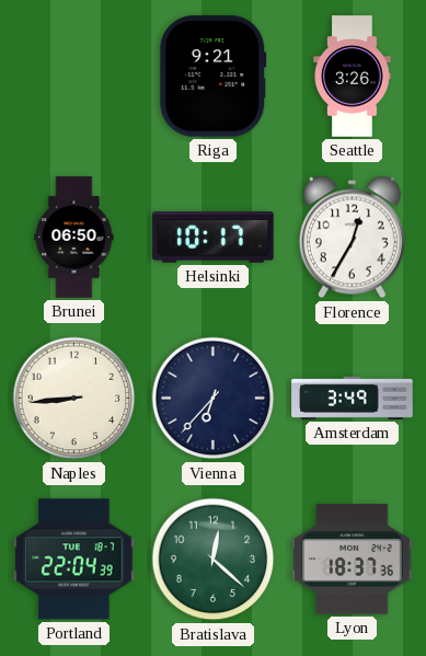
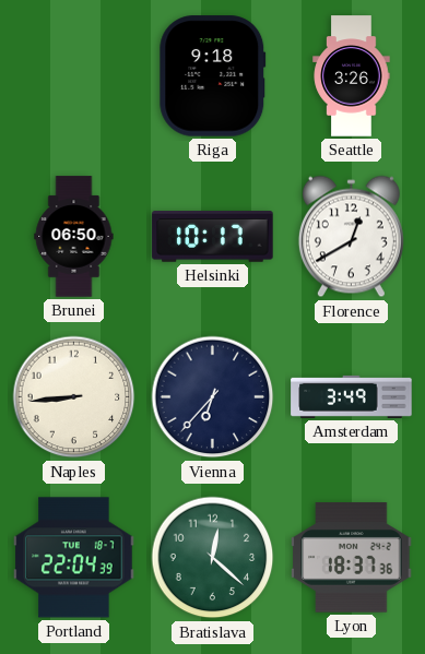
Riga: 9:21 -> 9:18 (213, 76)
Florence: 12:35 -> 12:40 (351, 237)
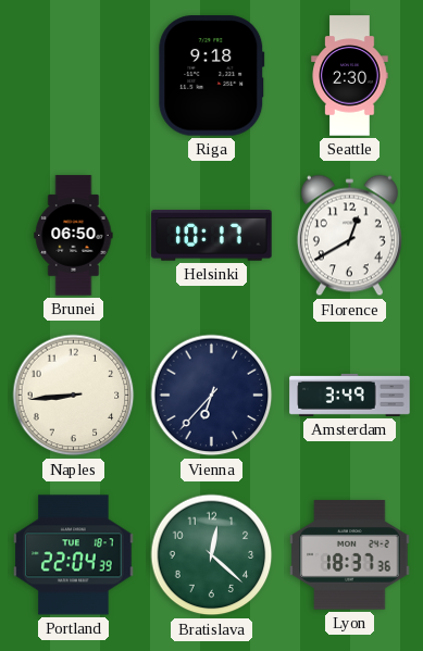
Seattle: 3:26 -> 2:30 (350, 76)
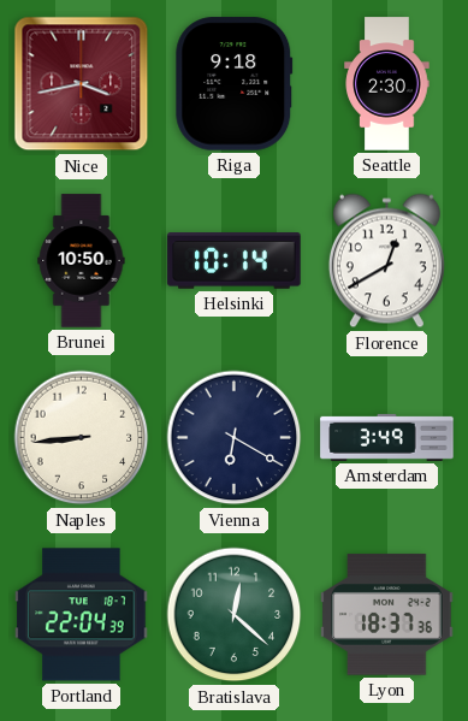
Nice: none -> 3:43 (82, 84)
Brunei: 06:50 -> 10:50 (82, 261)
Helsinki: 10:17 -> 10:14 (235, 261)
Vienna: 6:37 -> 6:20 (235, 438)
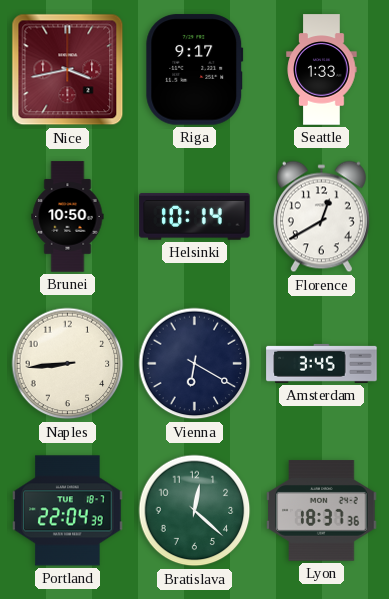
Riga: 9:18 -> 9:17 (195, 70)
Seattle: 2:30 -> 1:33 (322, 70)
Amsterdam: 3:49 -> 3:45 (322, 363)
